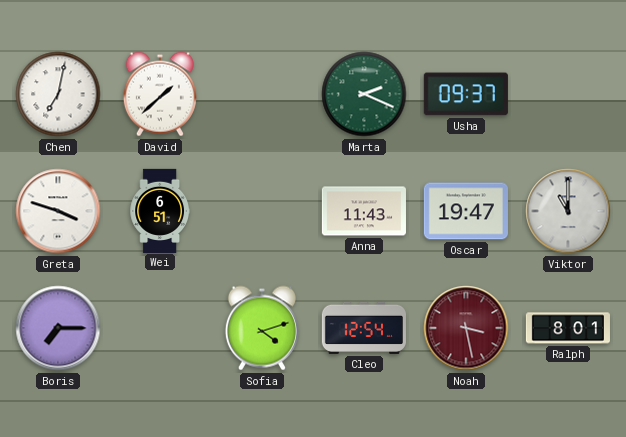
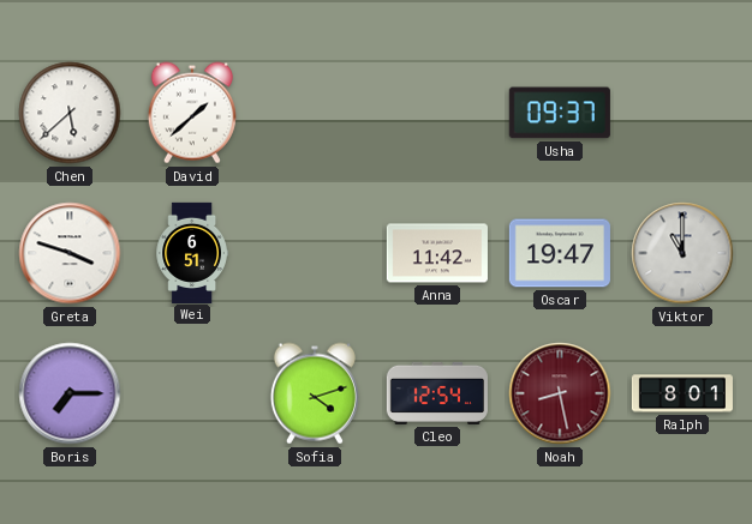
Chen: 7:02 -> 5:38 (70, 113)
Marta: 2:19 -> none (364, 94)
Anna: 11:43 -> 11:42 (437, 253)
Noah: 3:28 -> 8:28 (560, 393)
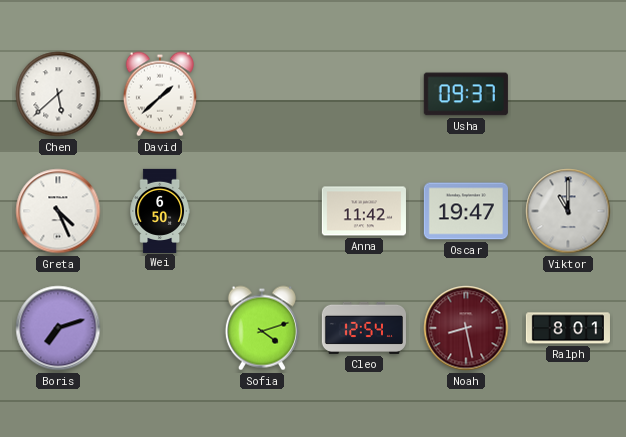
Greta: 3:48 -> 4:26 (58, 211)
Wei: 6:51 -> 6:50 (159, 210)
Boris: 7:15 -> 7:12 (58, 328)
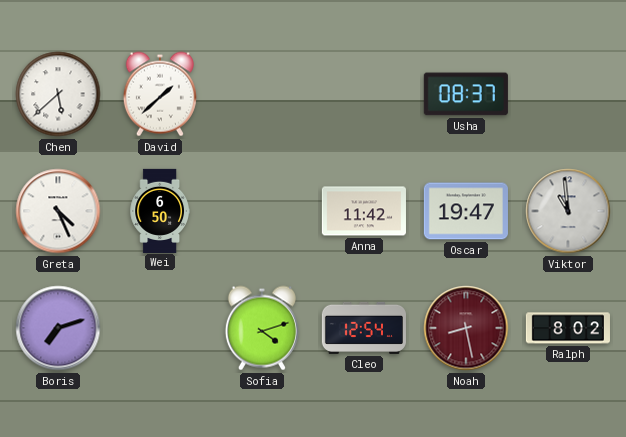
Usha: 09:37 -> 08:37 (466, 94)
Viktor: 11:00 -> 10:59 (568, 211)
Ralph: 8:01 -> 8:02 (568, 328)
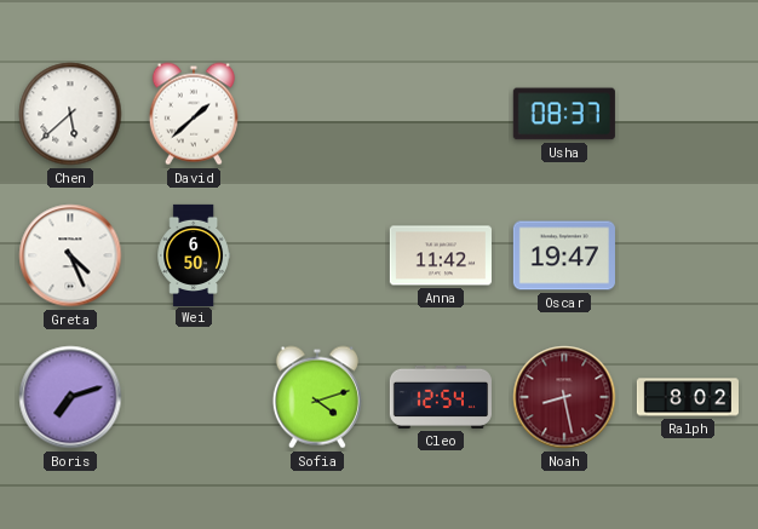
Viktor: 10:59 -> none (568, 211)
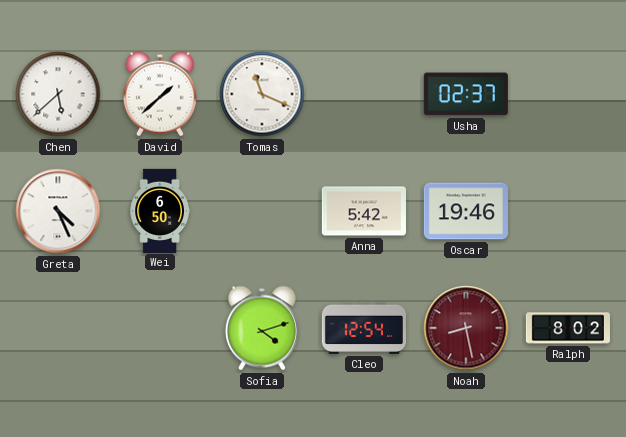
Tomas: none -> 11:19 (262, 94)
Usha: 08:37 -> 02:37 (466, 94)
Anna: 11:42 -> 5:42 (364, 211)
Oscar: 19:47 -> 19:46 (466, 211)
Boris: 7:12 -> none (70, 397)
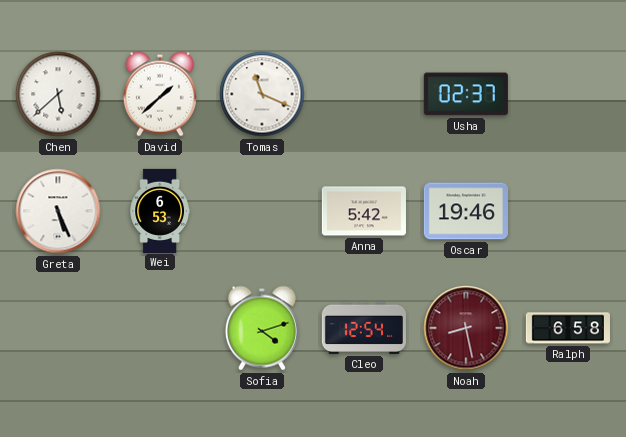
Greta: 4:26 -> 5:26 (58, 211)
Wei: 6:50 -> 6:53 (159, 210)
Ralph: 8:02 -> 6:58 (568, 328)
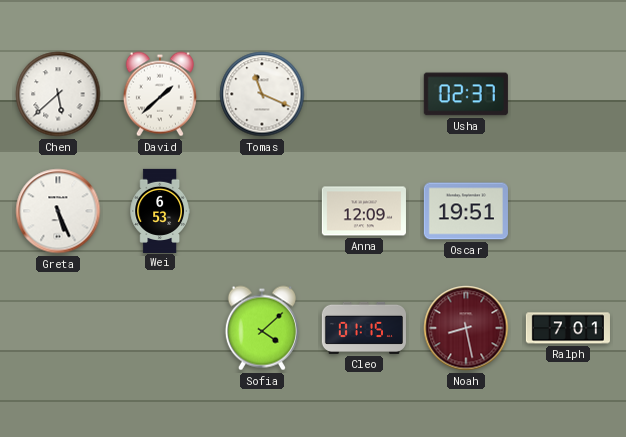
Anna: 5:42 -> 12:09 (364, 211)
Oscar: 19:46 -> 19:51 (466, 211)
Sofia: 4:12 -> 4:08 (262, 328)
Cleo: 12:54 -> 01:15 (364, 328)
Ralph: 6:58 -> 7:01 (568, 328)
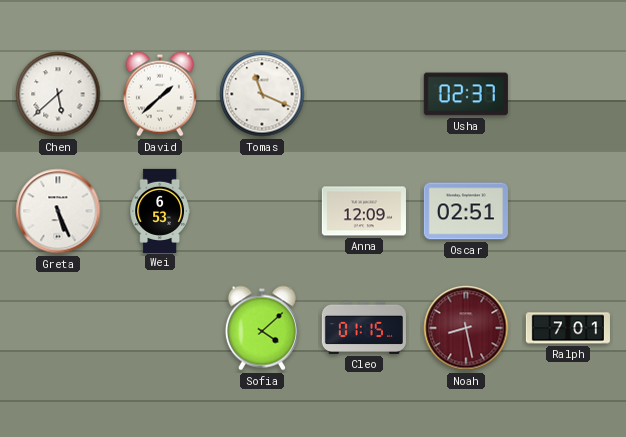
Oscar: 19:51 -> 02:51 (466, 211)
